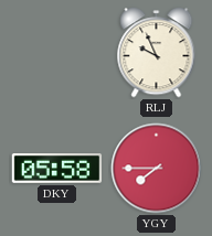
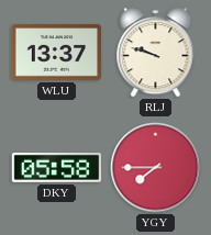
WLU: none -> 13:37 (57, 53)
RLJ: 9:56 -> 9:48 (156, 53)
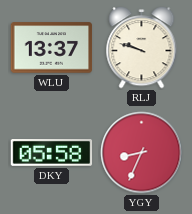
YGY: 7:45 -> 8:34 (142, 153)
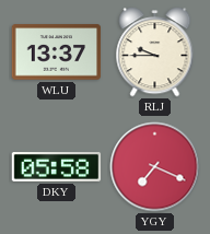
RLJ: 9:48 -> 9:45 (155, 52)
YGY: 8:34 -> 7:19 (155, 167)
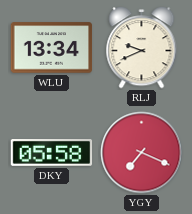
WLU: 13:37 -> 13:34 (52, 48)
RLJ: 9:45 -> 9:41 (142, 48)
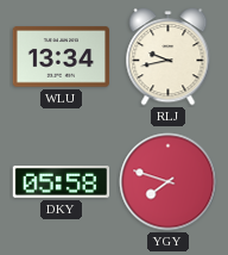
RLJ: 9:41 -> 9:43 (169, 57)
YGY: 7:19 -> 7:48 (169, 182)
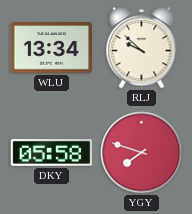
RLJ: 9:43 -> 9:52 (142, 48)
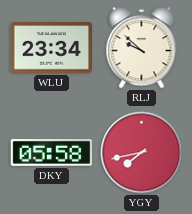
WLU: 13:34 -> 23:34 (52, 48)
YGY: 7:48 -> 7:43 (142, 153)
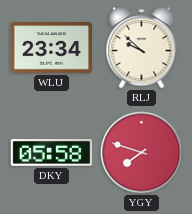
YGY: 7:43 -> 7:48 (142, 153)
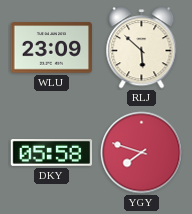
WLU: 23:34 -> 23:09 (52, 48)
RLJ: 9:52 -> 5:52 (142, 48)
